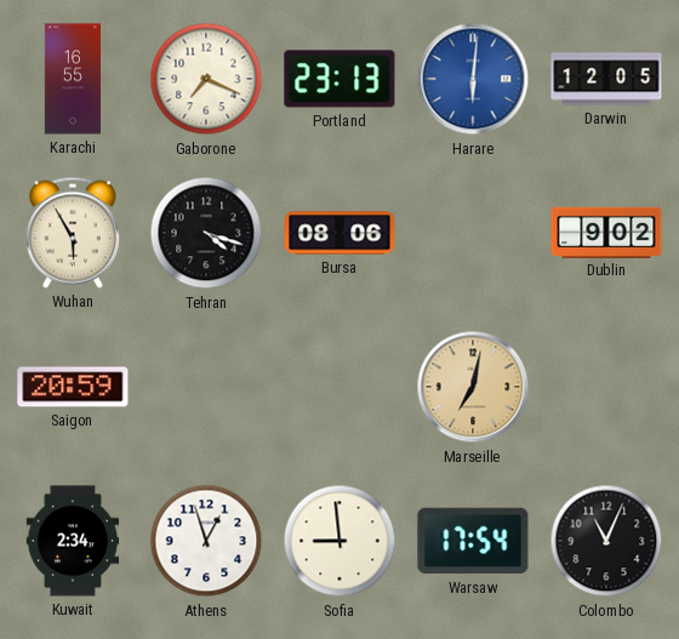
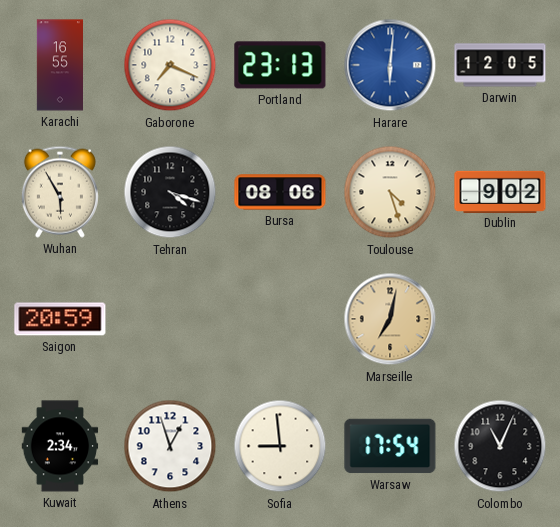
Toulouse: none -> 4:27 (390, 192)
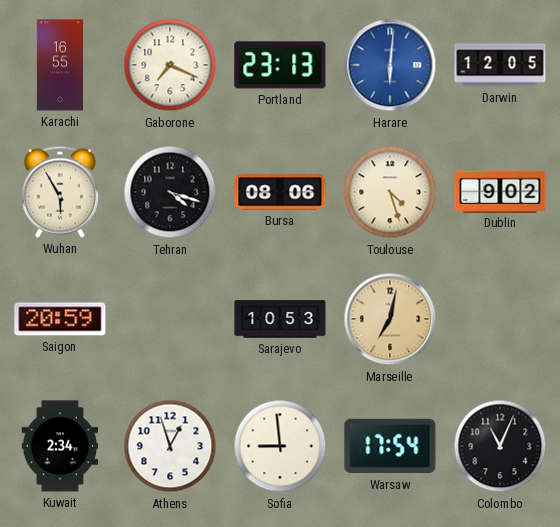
Sarajevo: none -> 10:53 (280, 319)
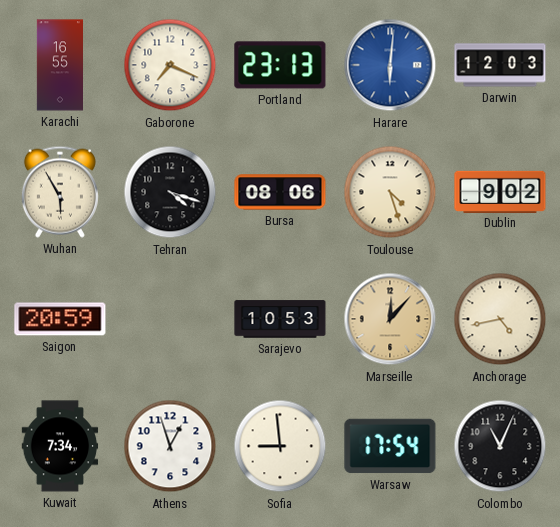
Darwin: 12:05 -> 12:03 (500, 65)
Marseille: 7:02 -> 12:07 (390, 319)
Anchorage: none -> 4:43 (500, 319)
Kuwait: 2:34 -> 7:34 (60, 446)
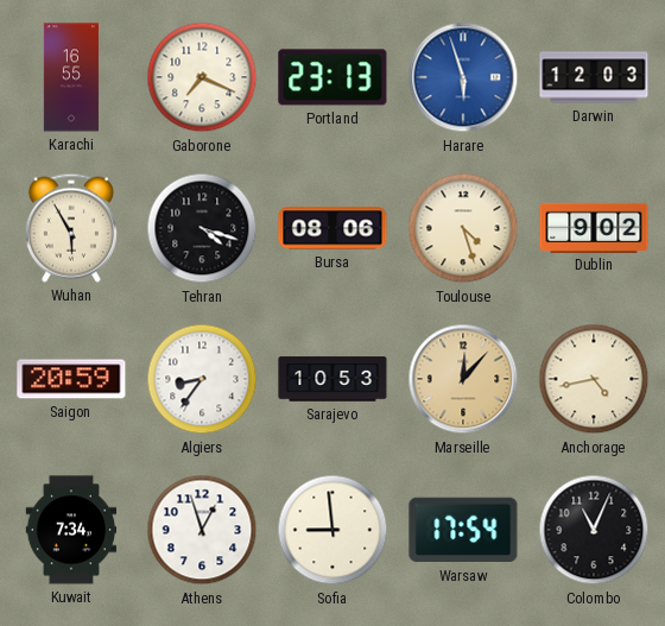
Harare: 6:01 -> 5:57 (463, 77)
Algiers: none -> 8:36 (202, 379)
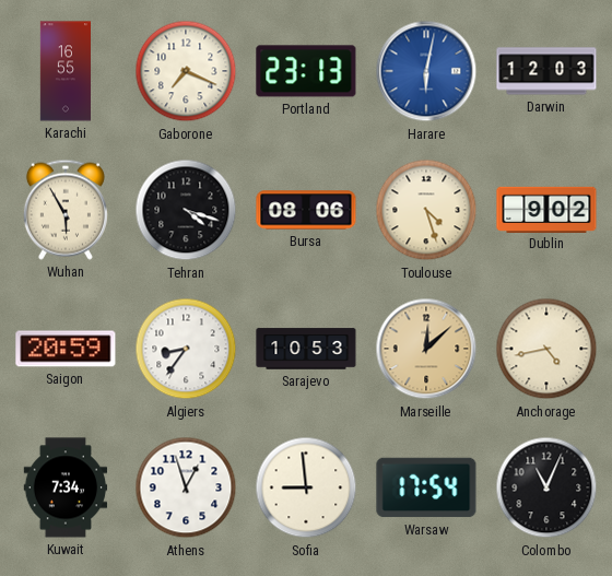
Harare: 5:57 -> 6:02 (426, 71)
Marseille: 12:07 -> 12:08 (426, 349)
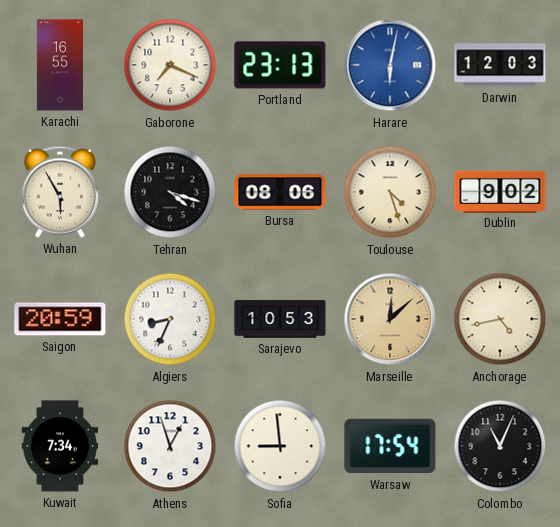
Algiers: 8:36 -> 8:34 (170, 319)
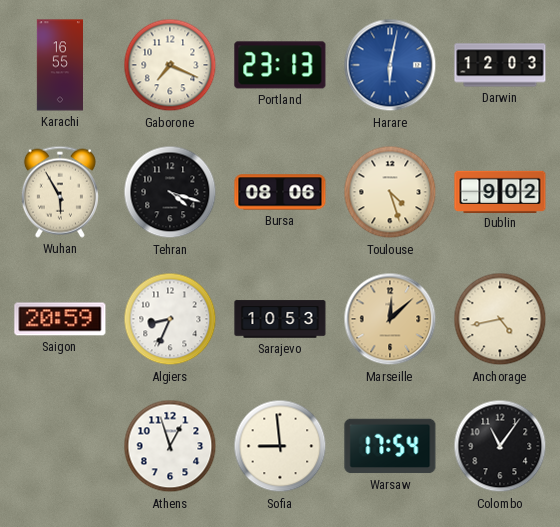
Kuwait: 7:34 -> none (60, 446)
Colombo: 11:04 -> 11:06 (500, 446)
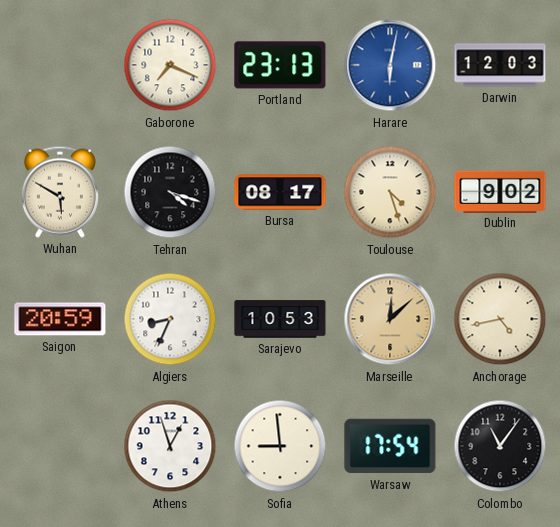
Karachi: 16:55 -> none (59, 65)
Wuhan: 5:55 -> 5:50 (60, 192)
Bursa: 08:06 -> 08:17 (280, 192)
